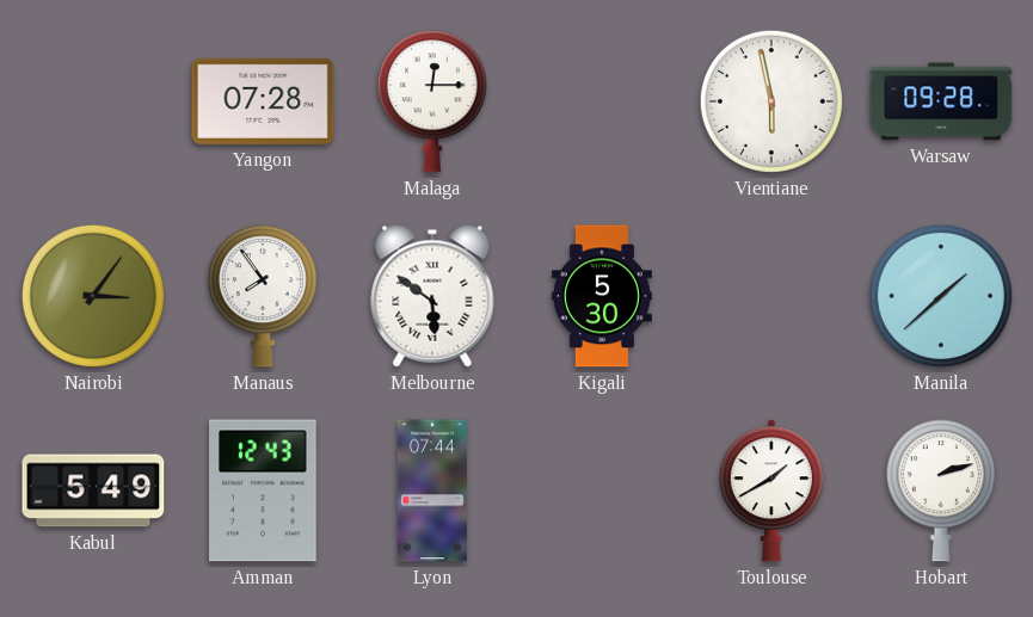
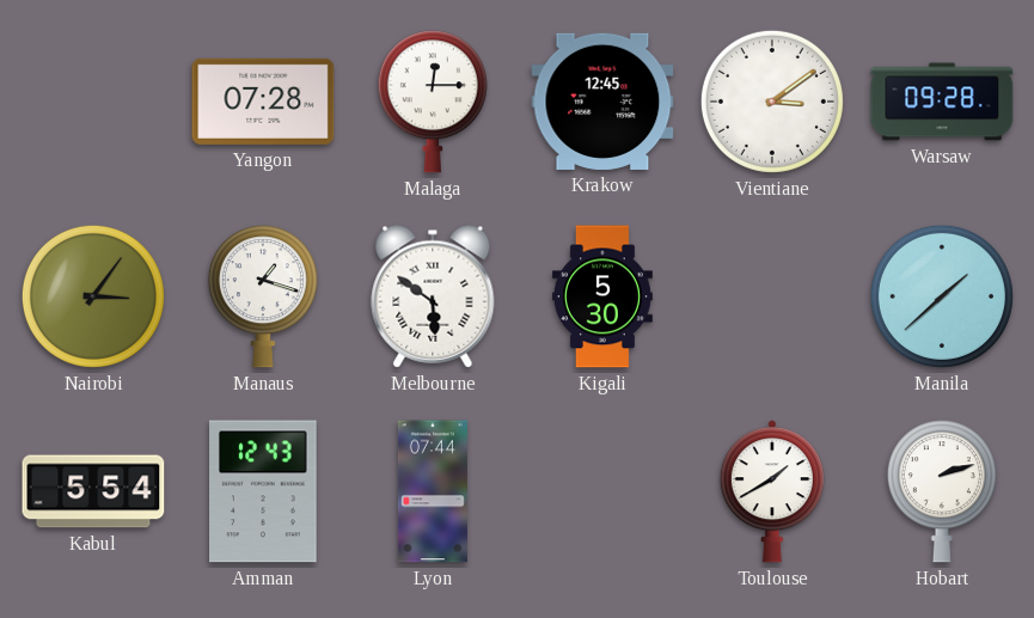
Krakow: none -> 12:45 (602, 102)
Vientiane: 5:58 -> 3:09 (772, 102)
Manaus: 7:54 -> 1:18 (263, 296)
Kabul: 5:49 -> 5:54 (93, 491)
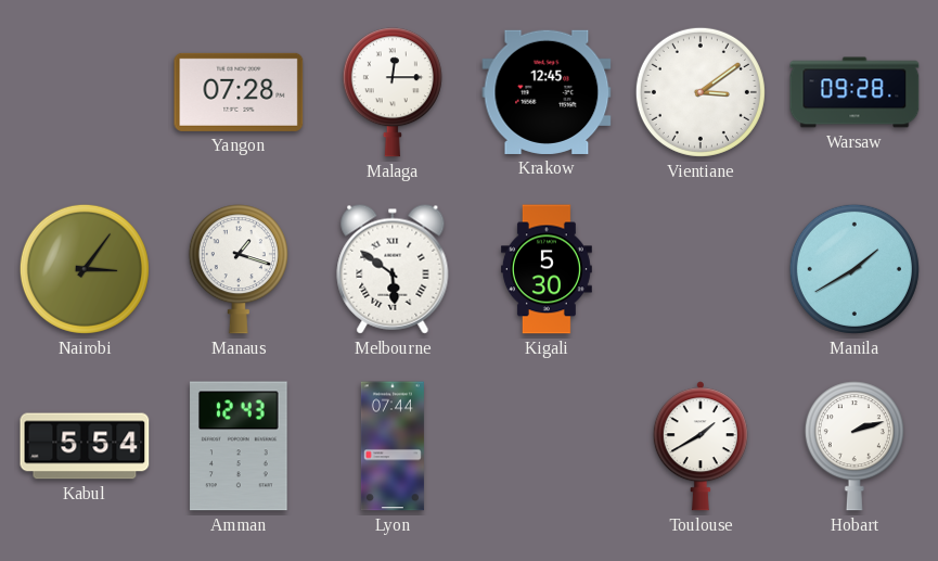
Manila: 1:38 -> 1:40 (855, 269)
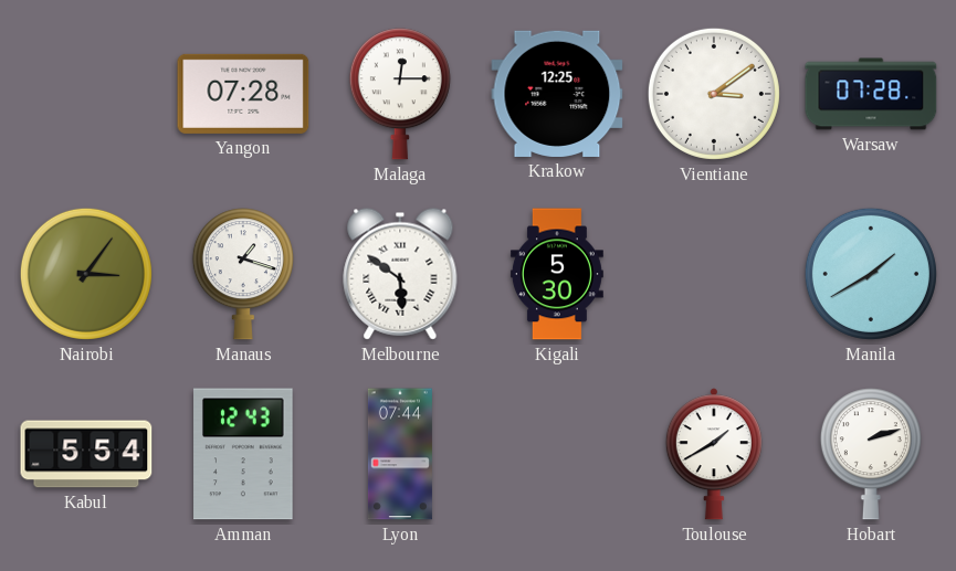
Krakow: 12:45 -> 12:25 (557, 94)
Warsaw: 09:28 -> 07:28 (871, 94)
